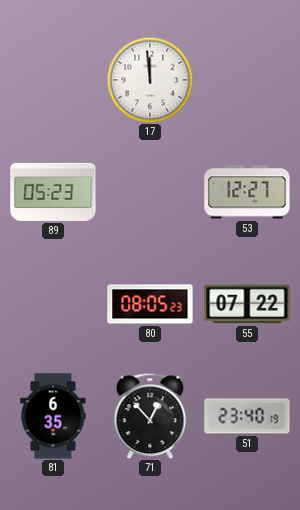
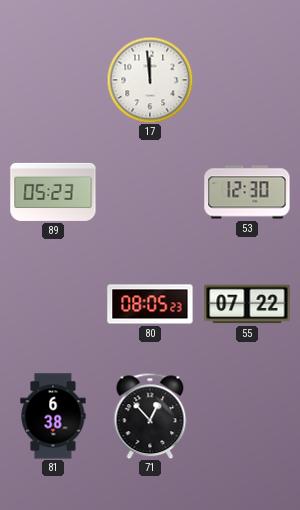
53: 12:27 -> 12:30 (247, 192)
81: 6:35 -> 6:38 (53, 416)
51: 23:40 -> none (247, 416)
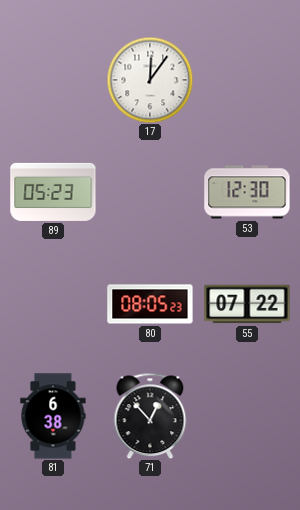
17: 11:59 -> 12:06 (150, 80)
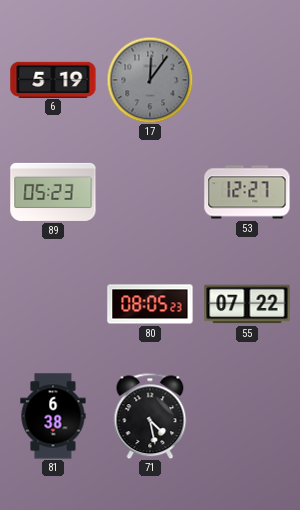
6: none -> 5:19 (53, 79)
17 dial: white -> grey (150, 80)
53: 12:30 -> 12:27 (247, 192)
71: 12:53 -> 4:28 (150, 416)
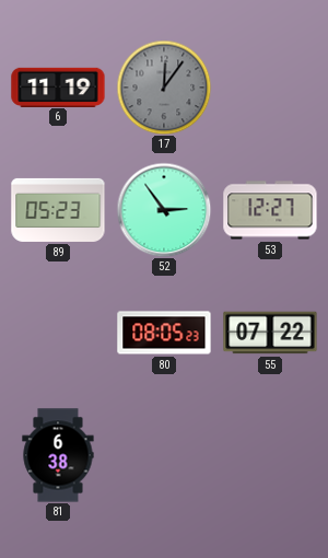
6: 5:19 -> 11:19 (58, 86)
52: none -> 2:54 (164, 210)
71: 4:28 -> none (150, 416)
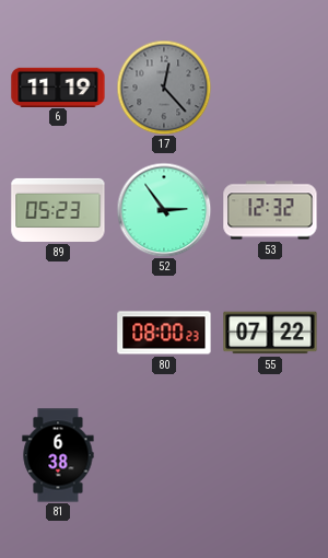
17: 12:06 -> 12:23 (164, 88)
53: 12:27 -> 12:32 (270, 210)
80: 08:05 -> 08:00 (164, 333)
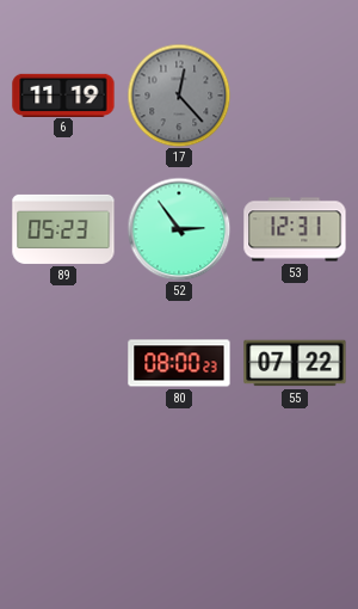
53: 12:32 -> 12:31 (295, 229)
81: 6:38 -> none (58, 455)
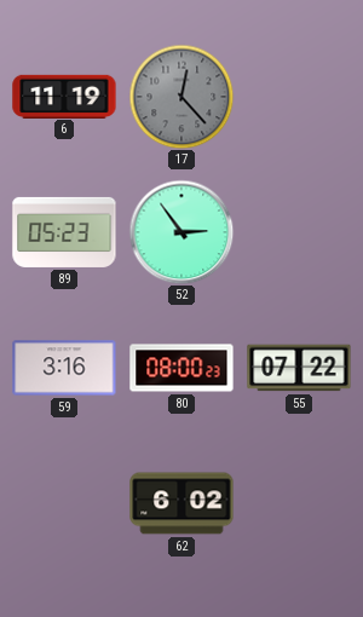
53: 12:31 -> none (295, 229)
59: none -> 3:16 (64, 368)
62: none -> 6:02 (181, 503)
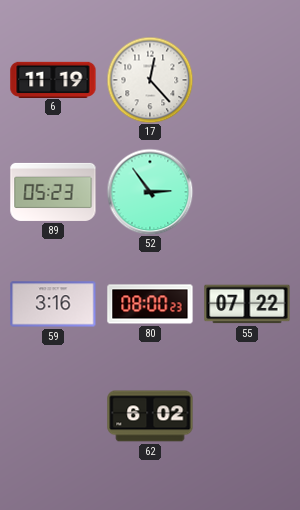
17 dial: grey -> white (150, 80)
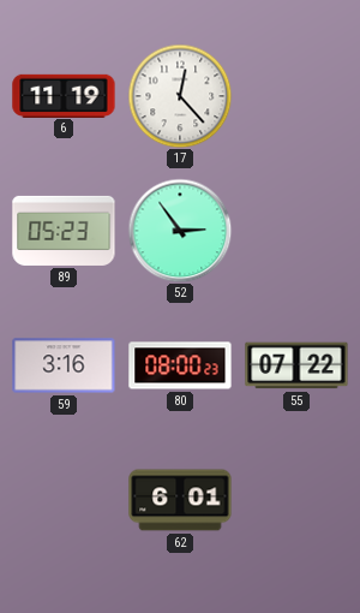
62: 6:02 -> 6:01 (180, 500)
